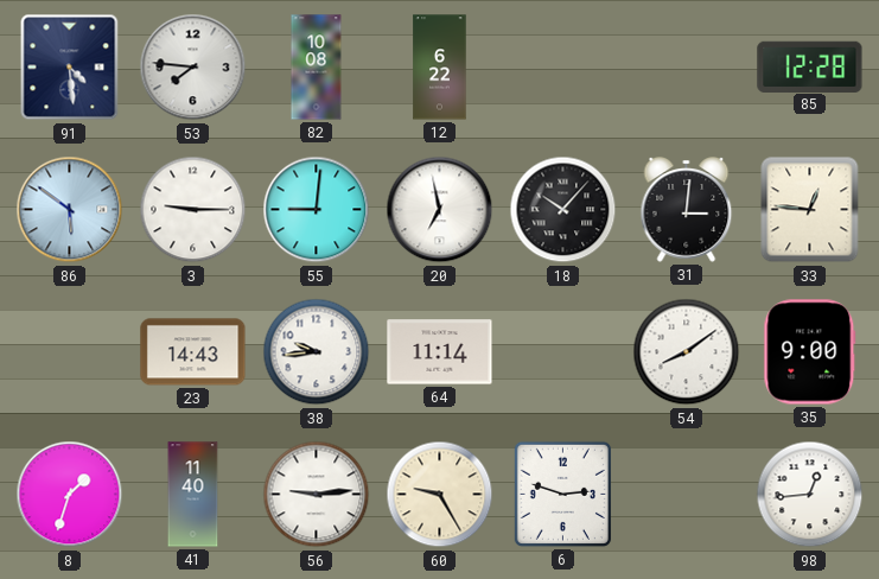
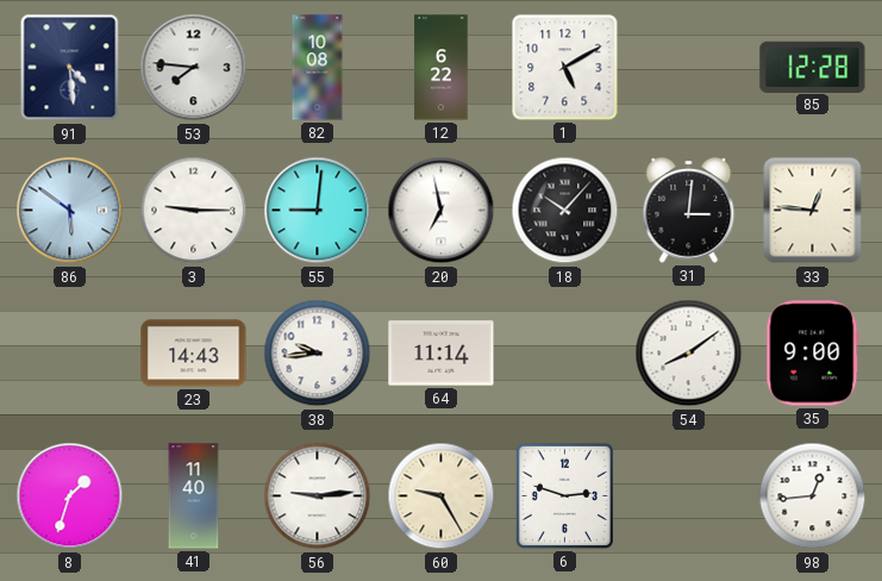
1: none -> 5:10 (565, 68)
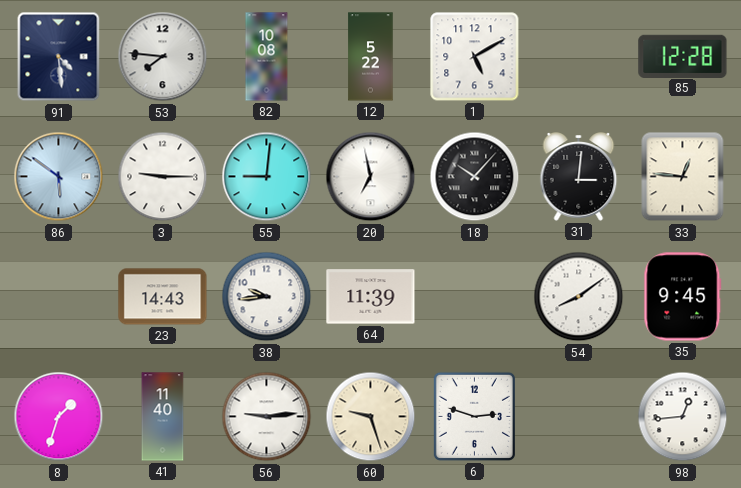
12: 6:22 -> 5:22 (371, 57)
64: 11:14 -> 11:39 (371, 297)
35: 9:00 -> 9:45 (683, 297)
60: 9:25 -> 9:27 (371, 417)
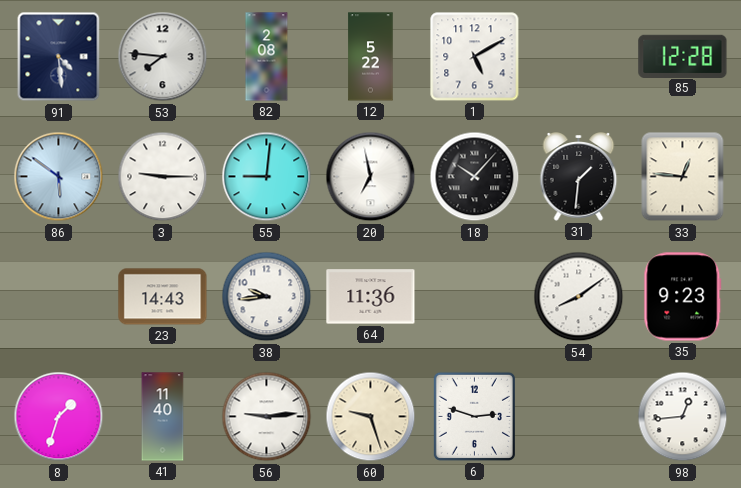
82: 10:08 -> 2:08 (267, 57)
31: 3:01 -> 1:31 (579, 177)
64: 11:39 -> 11:36 (371, 297)
35: 9:45 -> 9:23 (683, 297)
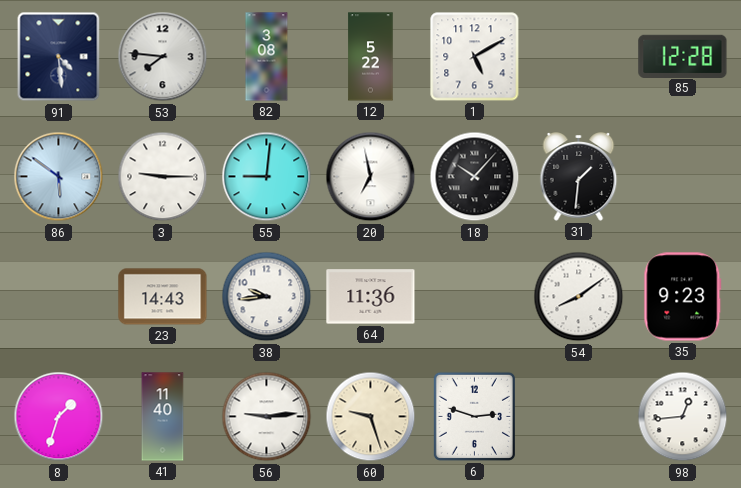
82: 2:08 -> 3:08 (267, 57)
33: 12:46 -> none (683, 177)
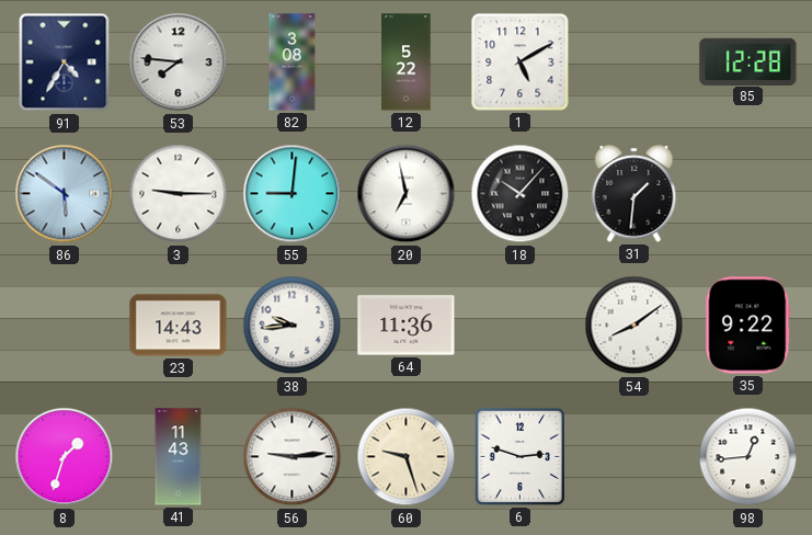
91: 4:29 -> 4:35 (65, 62)
35: 9:23 -> 9:22 (748, 326)
41: 11:40 -> 11:43 (179, 457)
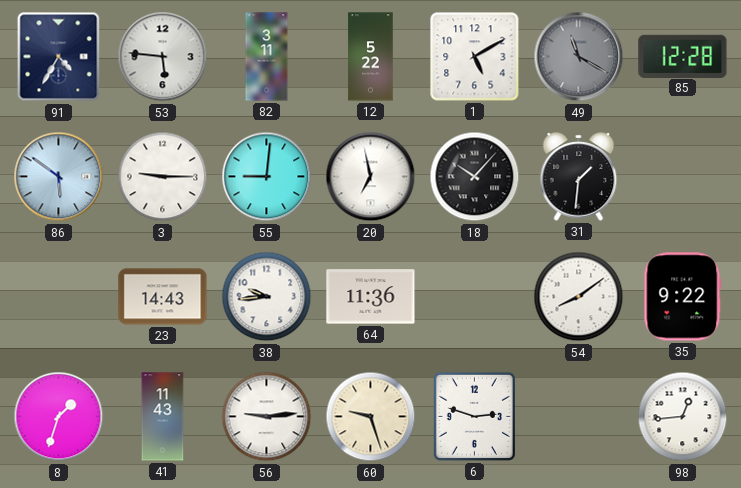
53: 7:46 -> 5:46 (163, 57)
82: 3:08 -> 3:11 (267, 57)
49: none -> 11:20 (579, 57)
